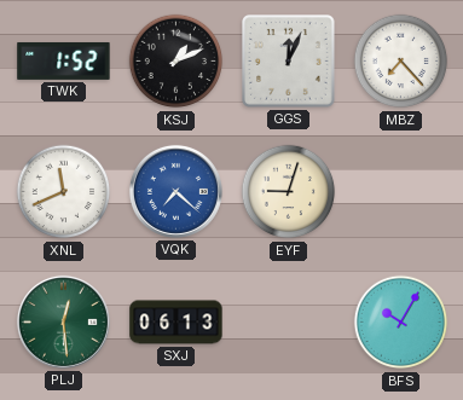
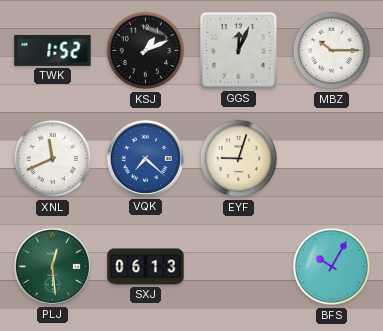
MBZ: 7:23 -> 10:15 (332, 51)
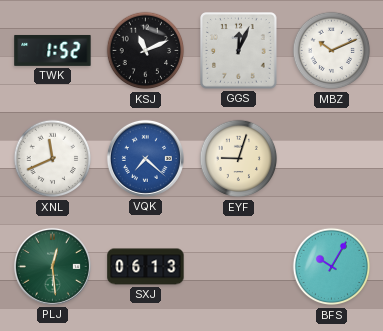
KSJ: 1:11 -> 11:11 (146, 51)
MBZ: 10:15 -> 10:11 (332, 51)
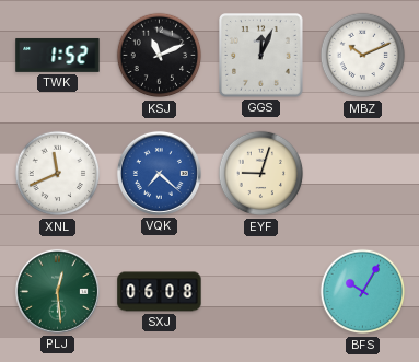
SXJ: 06:13 -> 06:08 (160, 292)
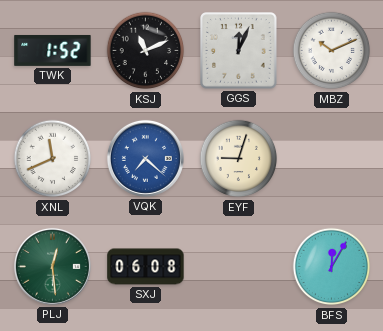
BFS: 10:05 -> 12:05 (332, 267)
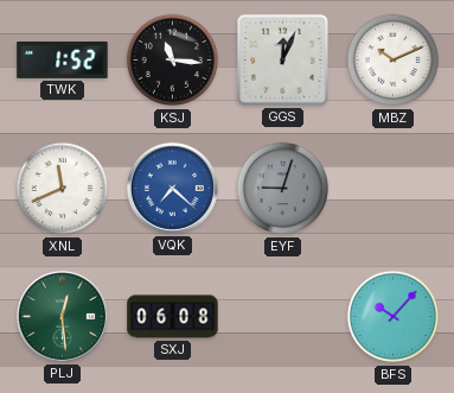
KSJ: 11:11 -> 11:16 (173, 61)
EYF dial: cream -> grey (283, 189)
BFS: 12:05 -> 10:07 (394, 317)
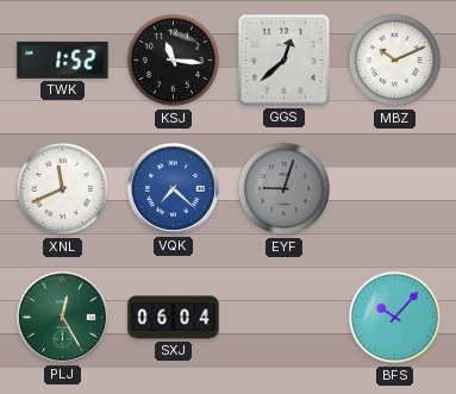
GGS: 12:04 -> 12:38 (285, 61)
PLJ: 12:29 -> 12:25 (62, 317)
SXJ: 06:08 -> 06:04 (174, 318)
